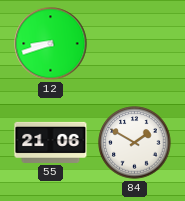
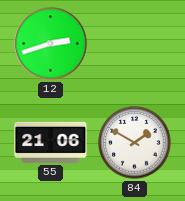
12: 8:42 -> 2:42 (51, 44)
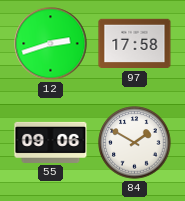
97: none -> 17:58 (135, 44)
55: 21:06 -> 09:06 (51, 142)
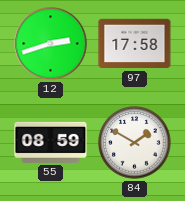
55: 09:06 -> 08:59 (51, 142)
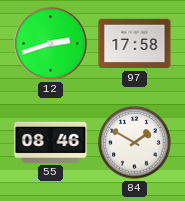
55: 08:59 -> 08:46 (51, 142)
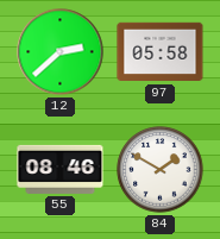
12: 2:42 -> 2:38 (61, 52)
97: 17:58 -> 05:58 (161, 52)
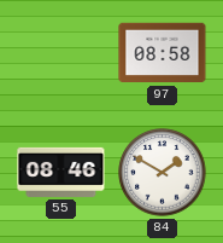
12: 2:38 -> none (61, 52)
97: 05:58 -> 08:58 (163, 53)
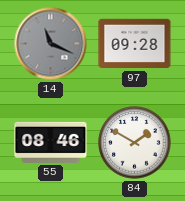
14: none -> 11:19 (51, 44)
97: 08:58 -> 09:28 (135, 44)
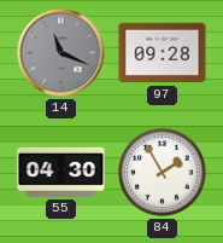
55: 08:46 -> 04:30 (61, 172)
84: 1:50 -> 1:55 (163, 173)
